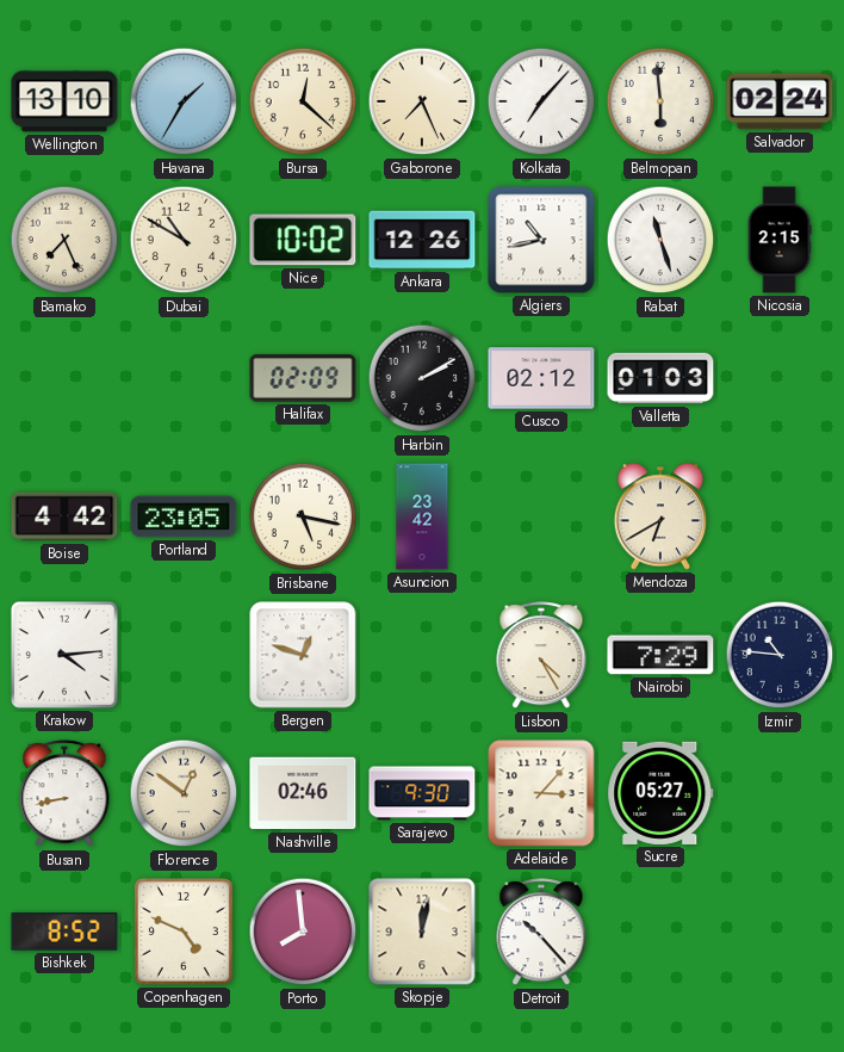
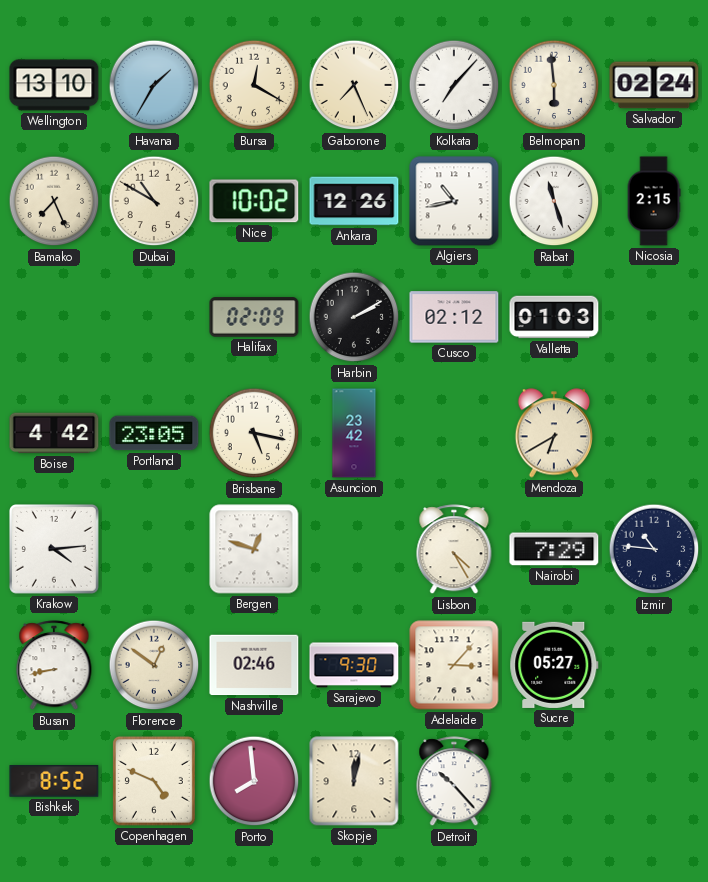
Bursa: 12:22 -> 12:20 (254, 85)
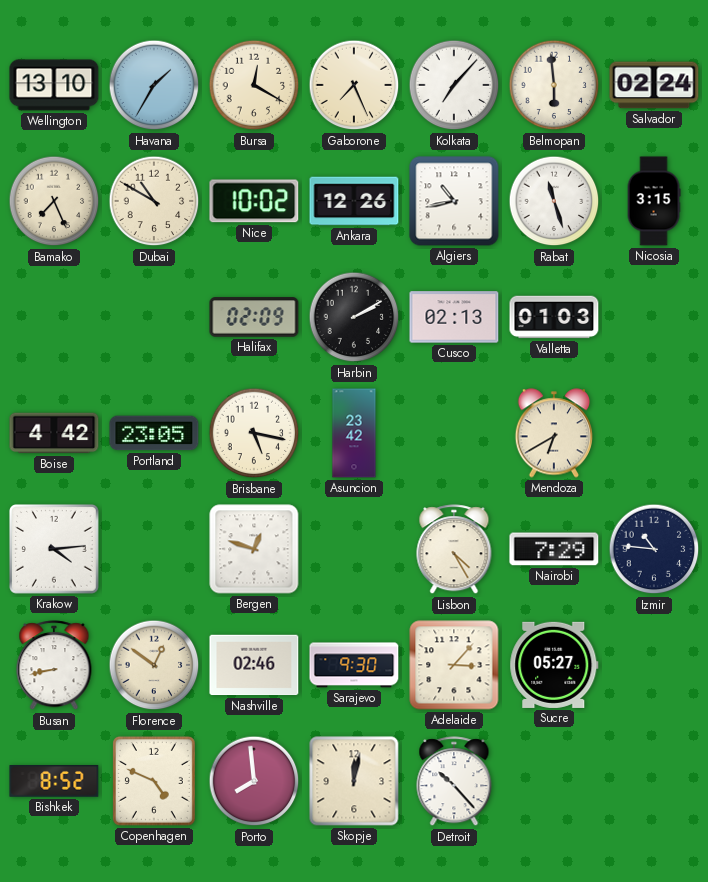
Nicosia: 2:15 -> 3:15 (654, 201)
Cusco: 02:12 -> 02:13 (454, 317)
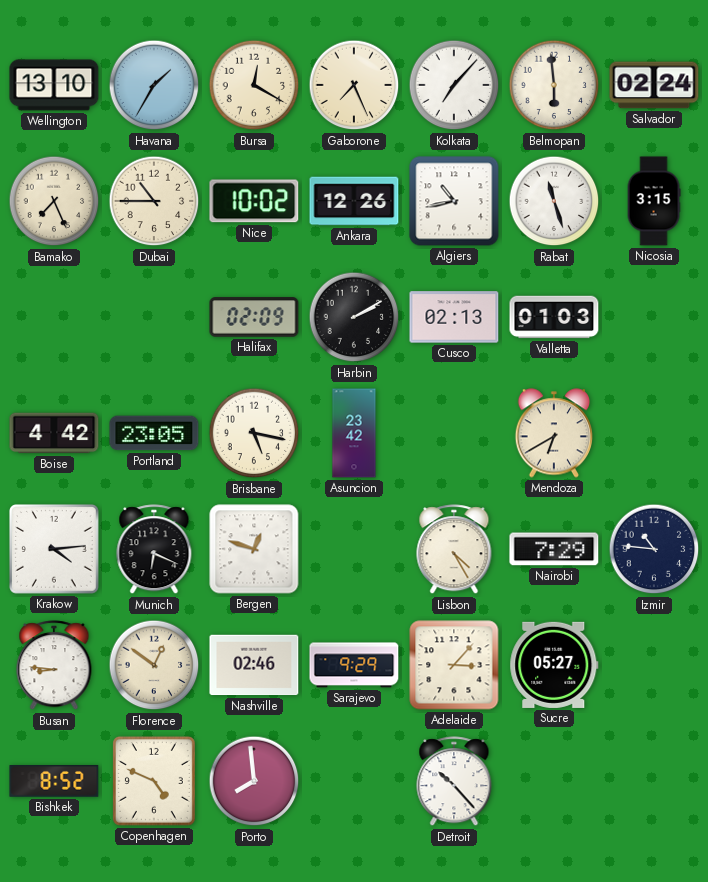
Dubai: 10:50 -> 10:45 (154, 201)
Munich: none -> 6:19 (154, 550)
Busan: 8:43 -> 8:46 (54, 666)
Sarajevo: 9:30 -> 9:29 (354, 665)
Skopje: 12:02 -> none (354, 781)
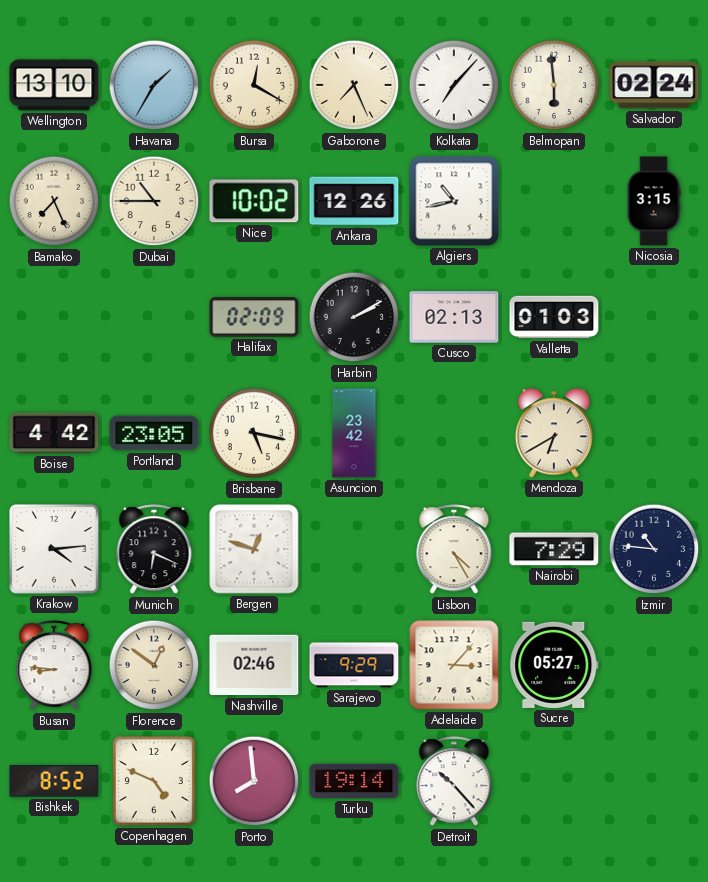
Rabat: 11:27 -> none (554, 201)
Turku: none -> 19:14 (354, 781)
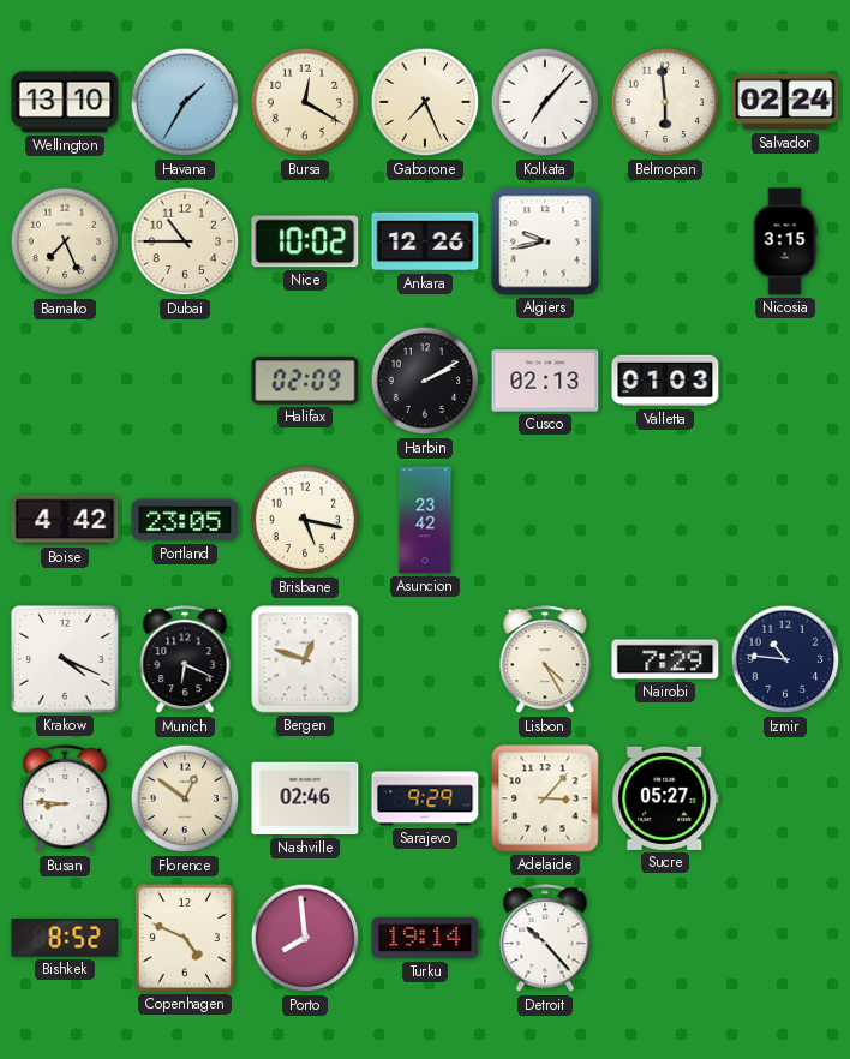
Algiers: 10:43 -> 9:43 (545, 241)
Mendoza: 6:40 -> none (553, 433)
Krakow: 4:14 -> 4:19 (66, 660)
